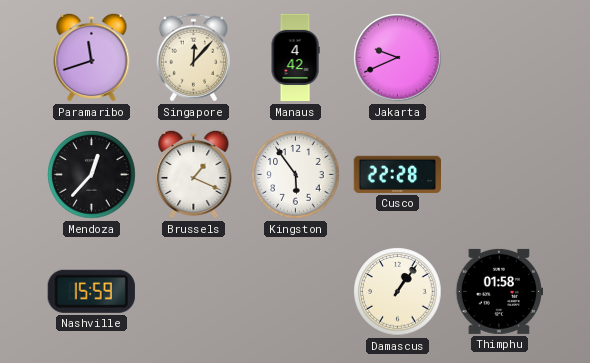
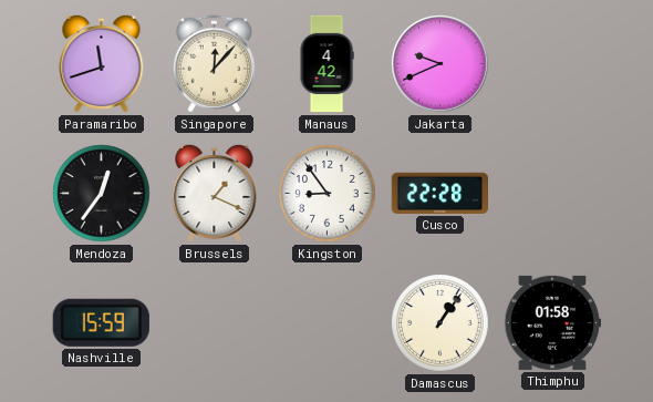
Mendoza: 12:37 -> 12:36 (102, 194)
Kingston: 5:54 -> 8:54 (328, 194)
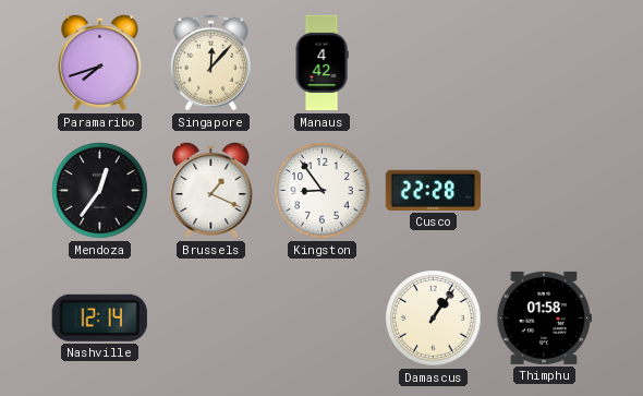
Paramaribo: 11:42 -> 7:42 (100, 62)
Jakarta: 9:41 -> none (440, 64)
Nashville: 15:59 -> 12:14 (99, 317)
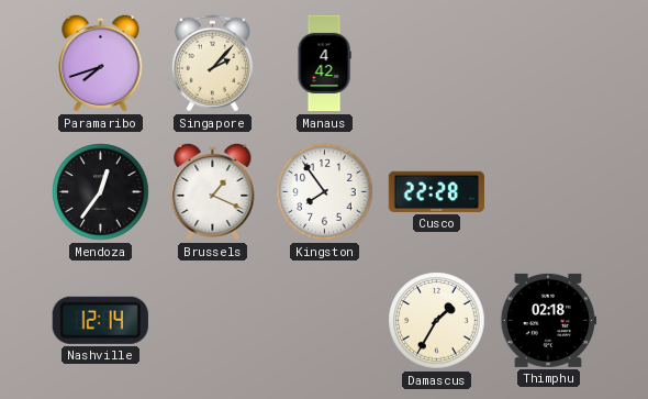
Singapore: 12:07 -> 2:07 (212, 64)
Kingston: 8:54 -> 7:54 (325, 192)
Damascus: 1:06 -> 1:35 (437, 321)
Thimphu: 01:58 -> 02:18 (549, 320)
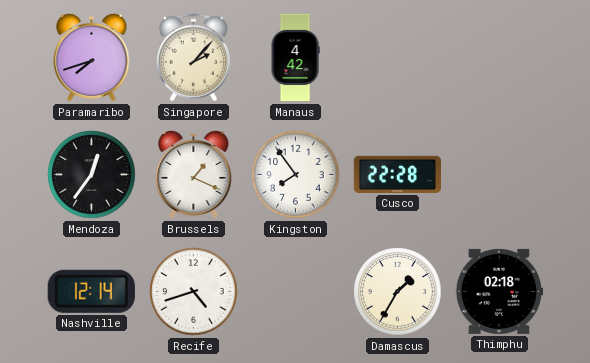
Recife: none -> 4:42 (194, 292)
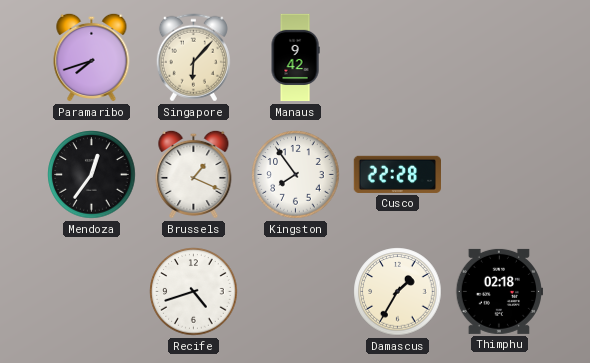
Singapore: 2:07 -> 6:07 (193, 58)
Manaus: 4:42 -> 9:42 (295, 58)
Nashville: 12:14 -> none (91, 291)
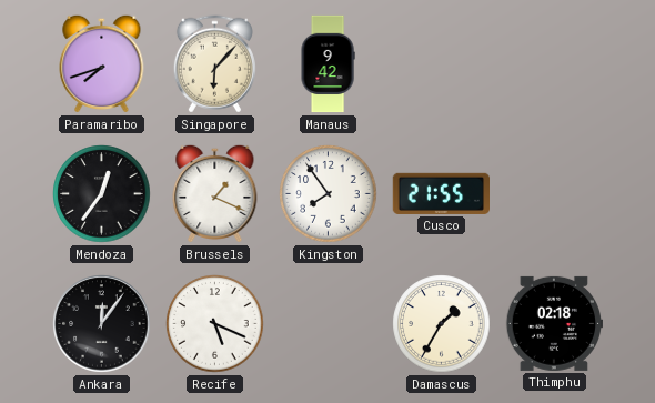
Cusco: 22:28 -> 21:55 (441, 193)
Ankara: none -> 12:06 (102, 324)
Recife: 4:42 -> 5:19 (215, 324)
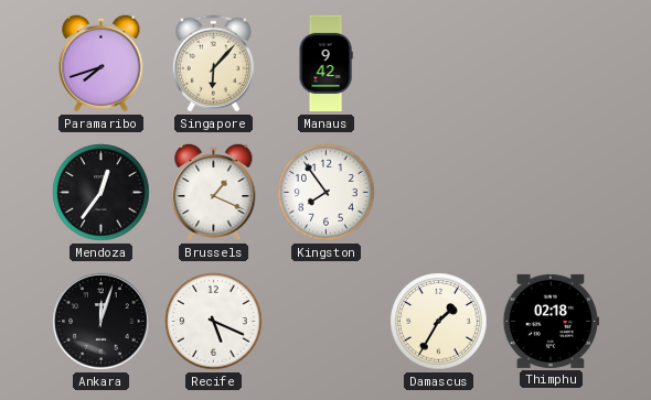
Cusco: 21:55 -> none (441, 193)
Ankara: 12:06 -> 12:03 (102, 322)
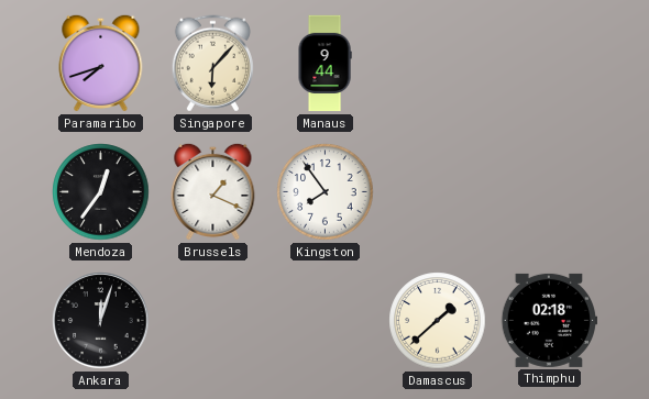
Manaus: 9:42 -> 9:44 (324, 64)
Recife: 5:19 -> none (214, 322)
Damascus: 1:35 -> 1:38 (438, 321)
